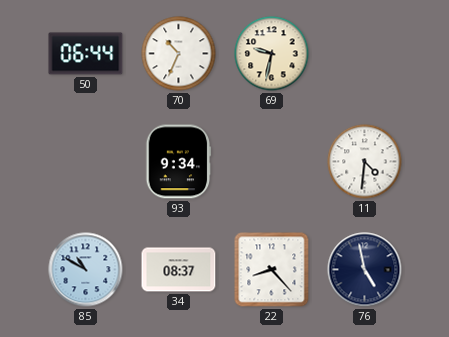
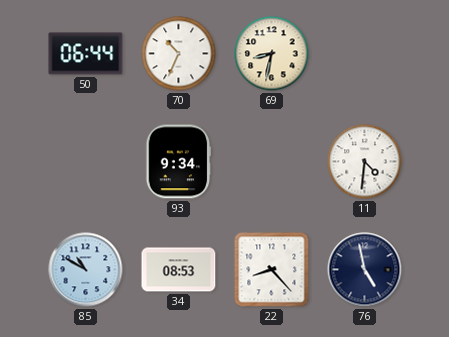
69: 9:32 -> 8:32 (272, 54)
34: 08:37 -> 08:53 (179, 270)
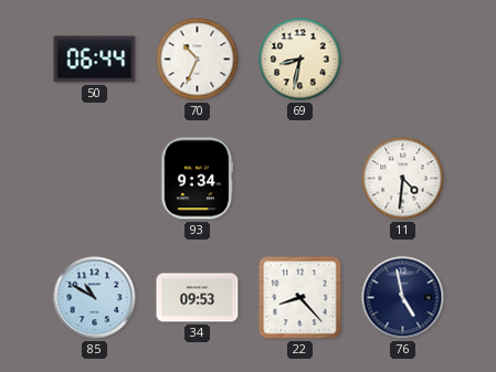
34: 08:53 -> 09:53 (198, 298)
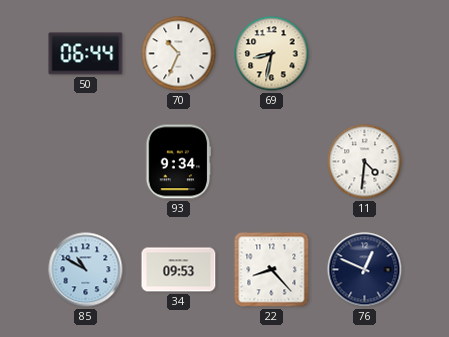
76: 4:58 -> 12:49 (365, 270)
